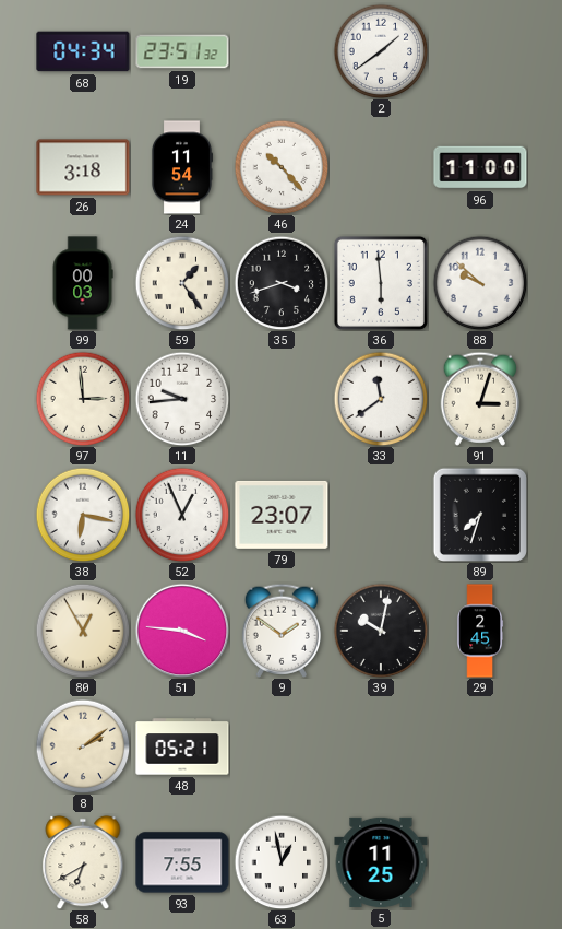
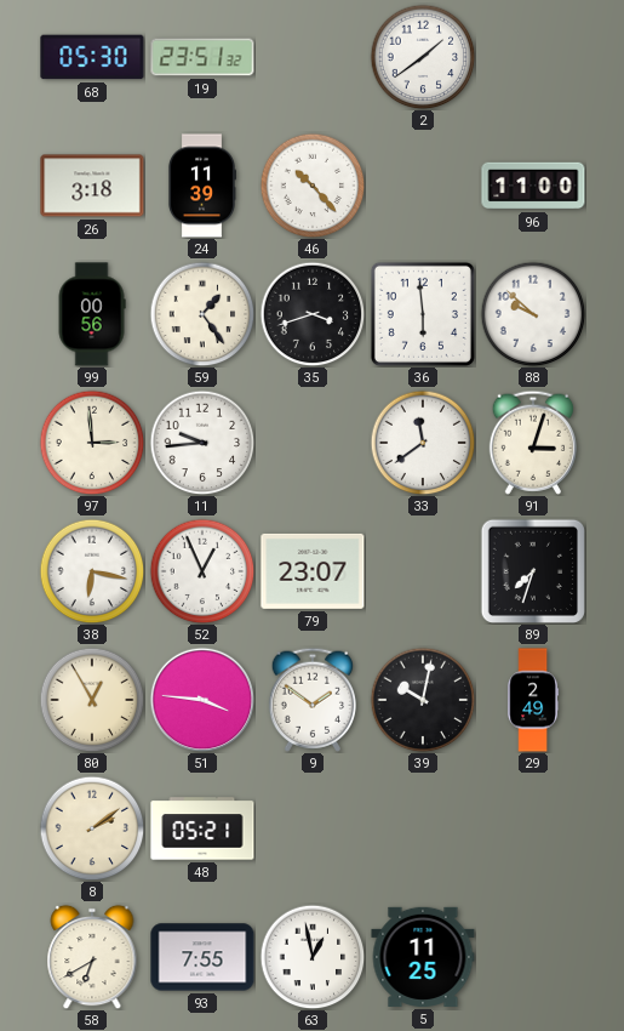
68: 04:34 -> 05:30 (92, 57)
24: 11:54 -> 11:39 (201, 186)
99: 00:03 -> 00:56 (92, 314)
29: 2:45 -> 2:49 (533, 700)
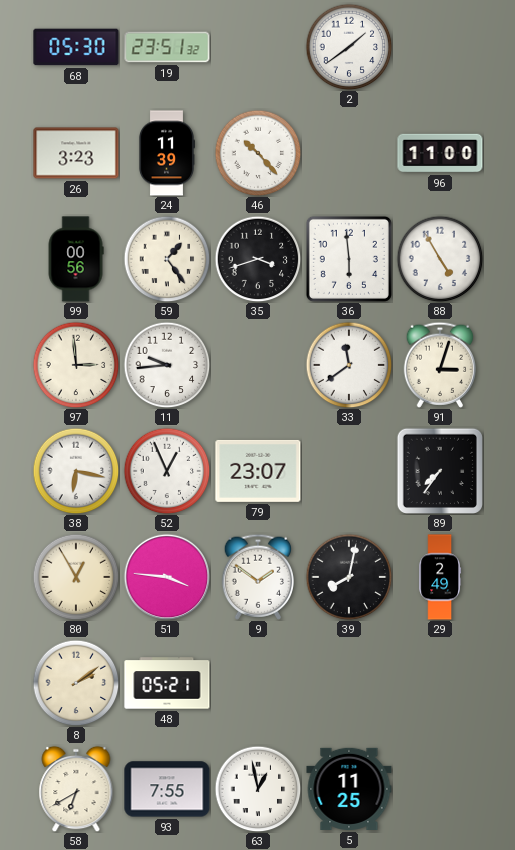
26: 3:18 -> 3:23 (76, 153)
88: 9:52 -> 4:55 (440, 259)
89: 7:33 -> 7:36 (439, 470)
39: 10:02 -> 8:02 (349, 577)
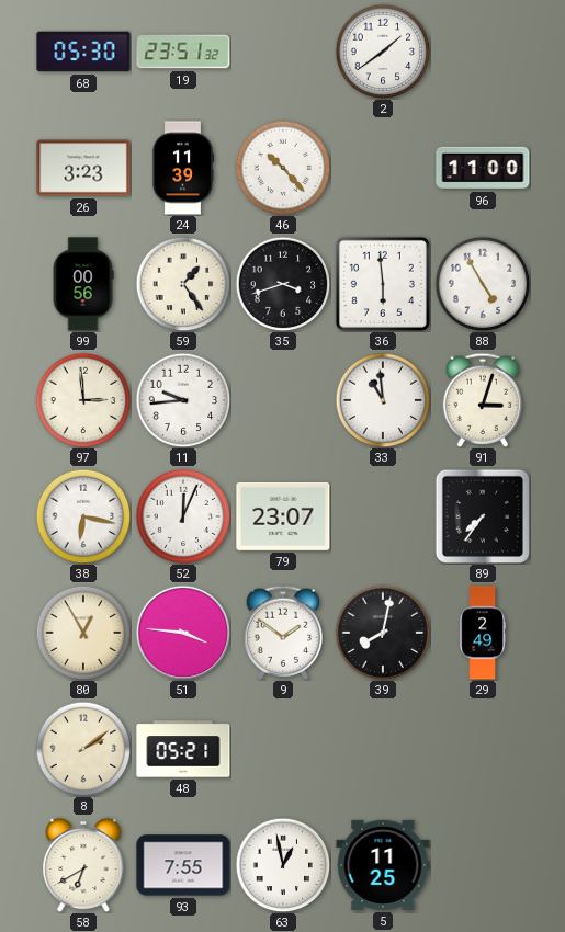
33: 11:39 -> 10:59 (383, 400)
52: 12:56 -> 12:04 (183, 516)
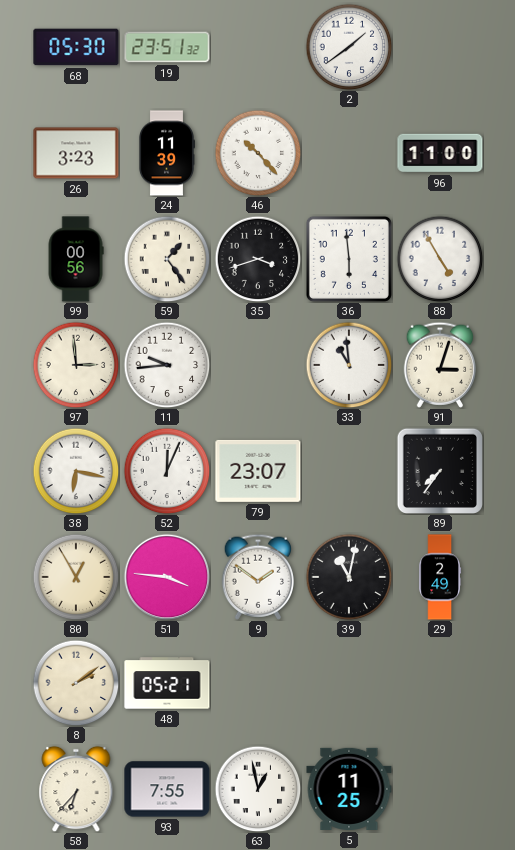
39: 8:02 -> 11:02 (349, 577)
58: 6:40 -> 6:37 (76, 789)
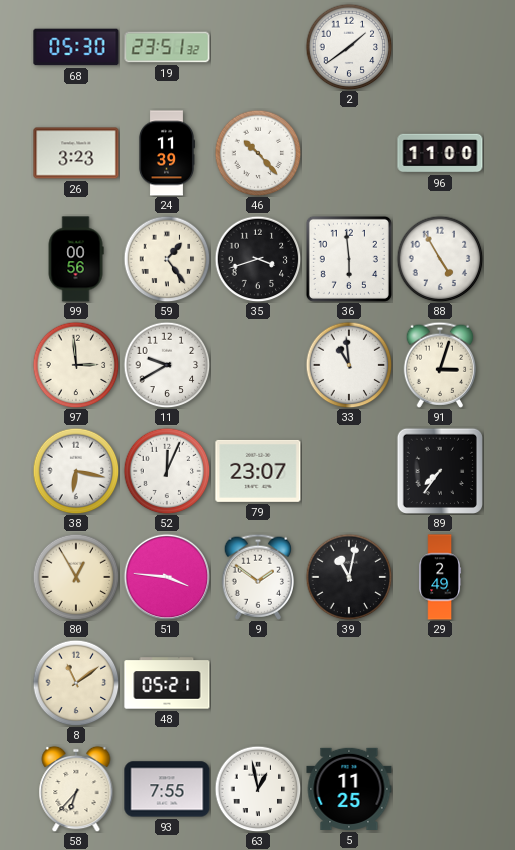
11: 9:44 -> 9:40 (167, 365)
8: 2:09 -> 11:09 (76, 683)
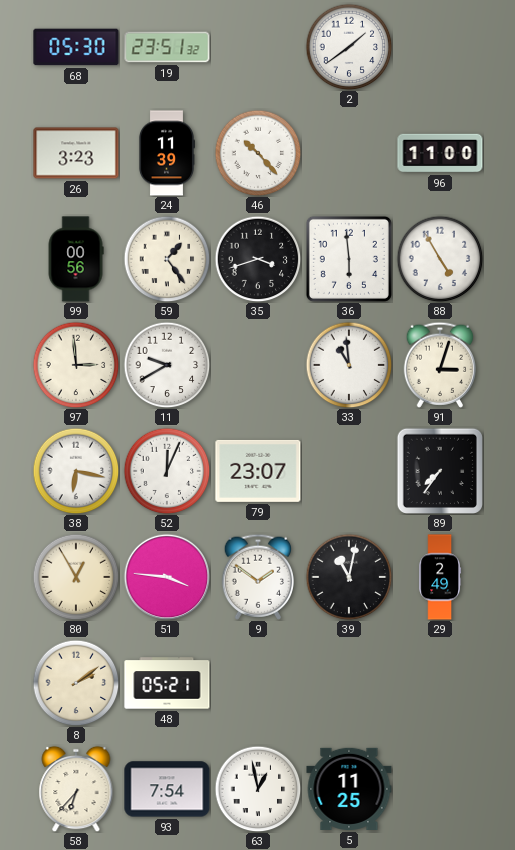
8: 11:09 -> 2:09 (76, 683)
93: 7:55 -> 7:54 (167, 789)
